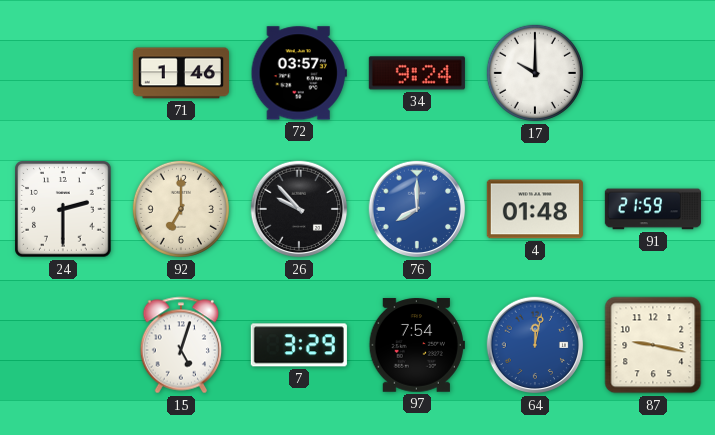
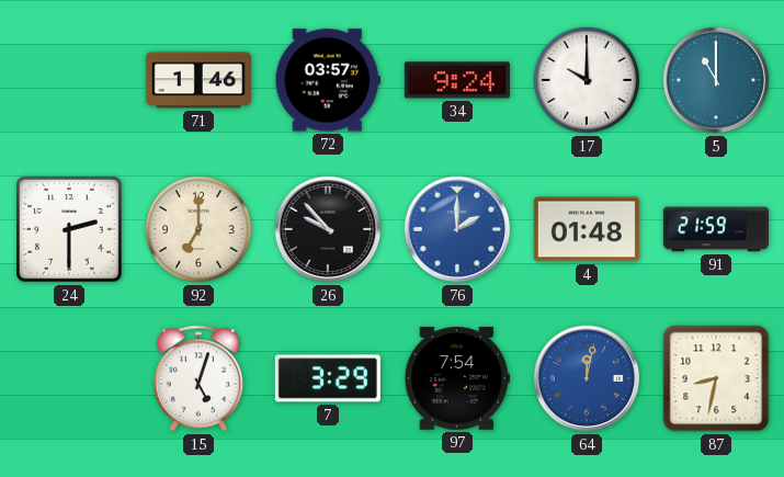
5: none -> 11:00 (716, 80)
76: 8:00 -> 2:00 (457, 229)
87: 9:17 -> 8:32 (716, 378)
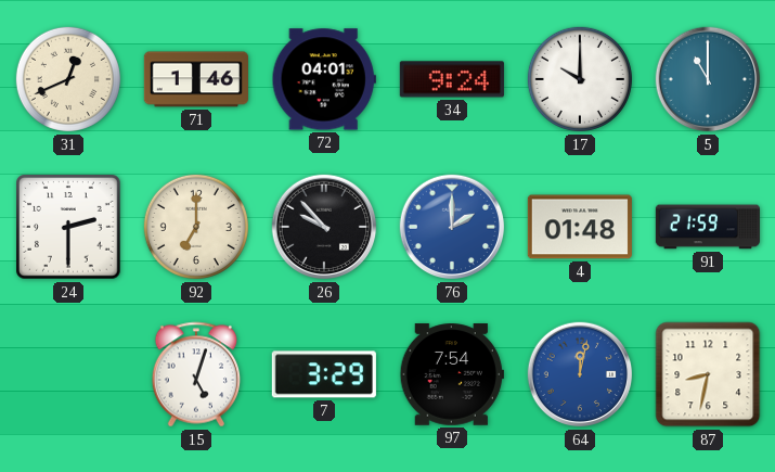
31: none -> 12:41 (68, 79)
72: 03:57 -> 04:01 (324, 79)
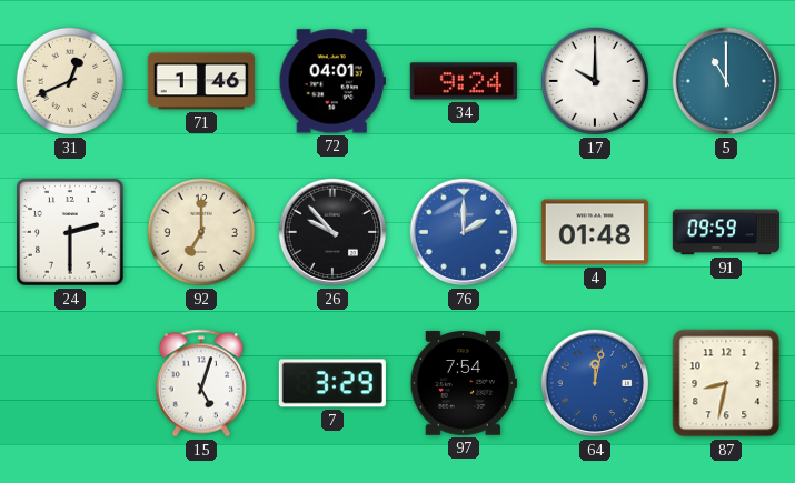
91: 21:59 -> 09:59 (726, 232)
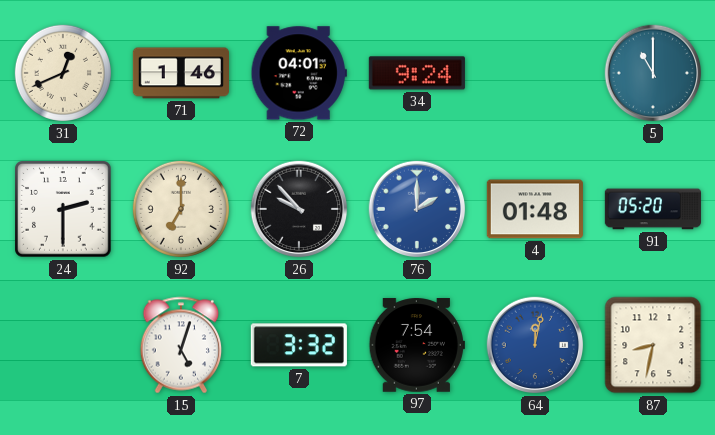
17: 10:00 -> none (595, 81)
91: 09:59 -> 05:20 (653, 209)
7: 3:29 -> 3:32 (299, 345)
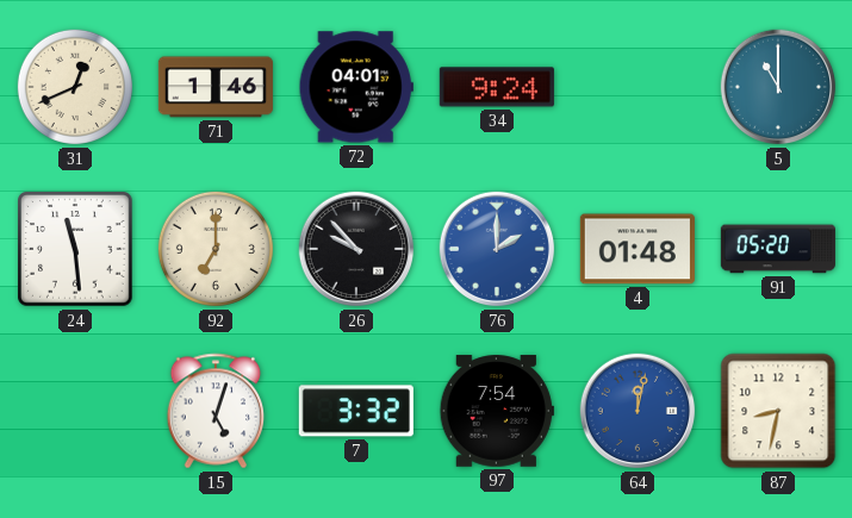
24: 2:30 -> 11:29 (75, 249)
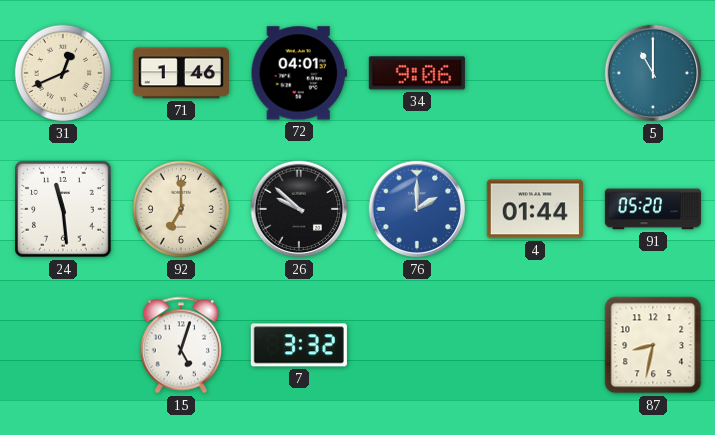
34: 9:24 -> 9:06 (417, 73)
26: 9:53 -> 9:52 (299, 209)
4: 01:48 -> 01:44 (535, 209)
97: 7:54 -> none (497, 411)
64: 12:02 -> none (638, 411)
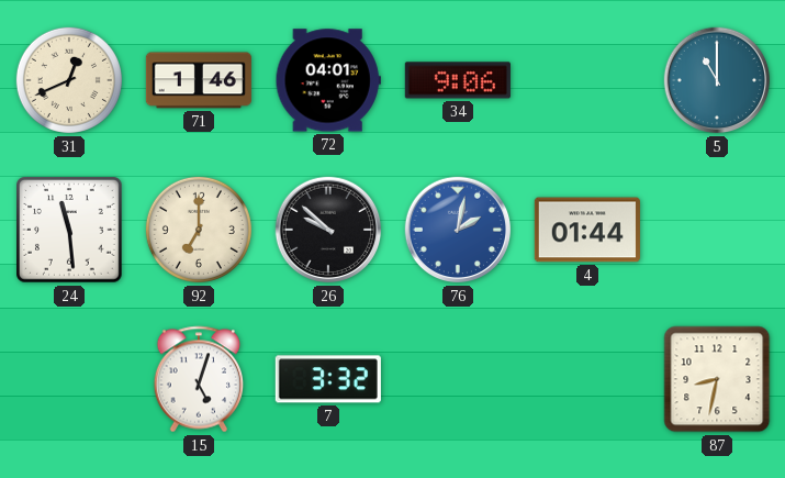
76: 2:00 -> 2:02 (458, 230)
91: 05:20 -> none (653, 209)
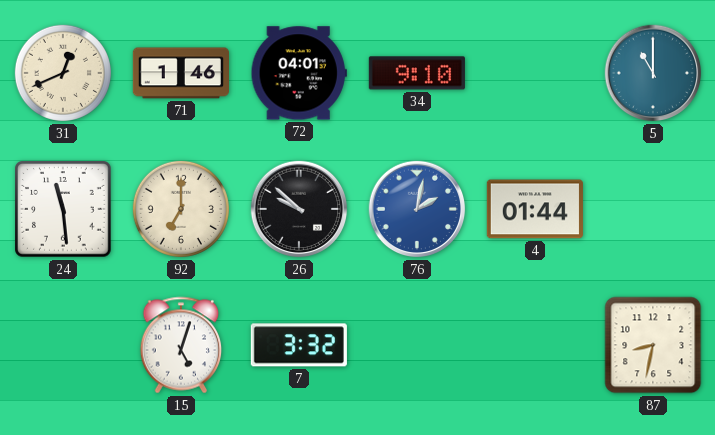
34: 9:06 -> 9:10 (417, 73)
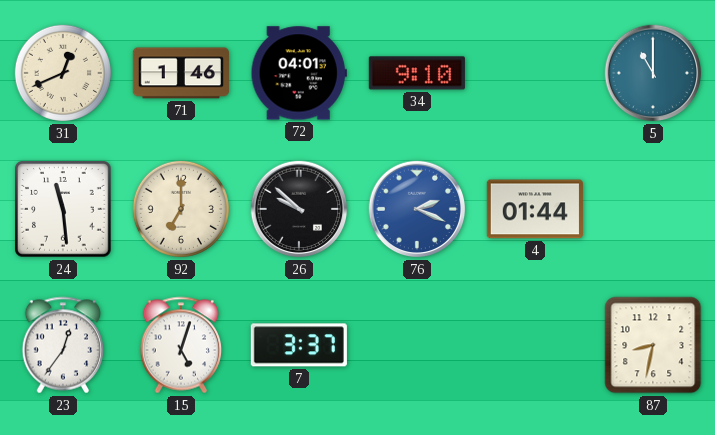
76: 2:02 -> 2:19 (417, 209)
23: none -> 12:36 (63, 345)
7: 3:32 -> 3:37 (299, 345)
